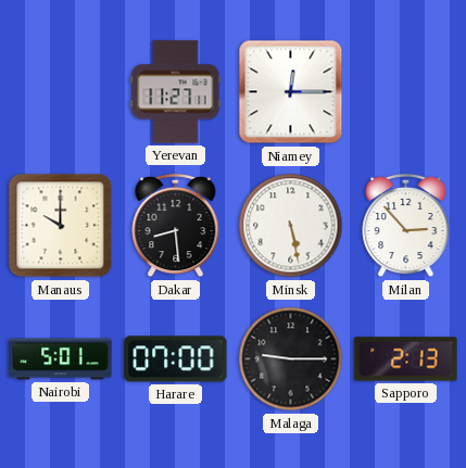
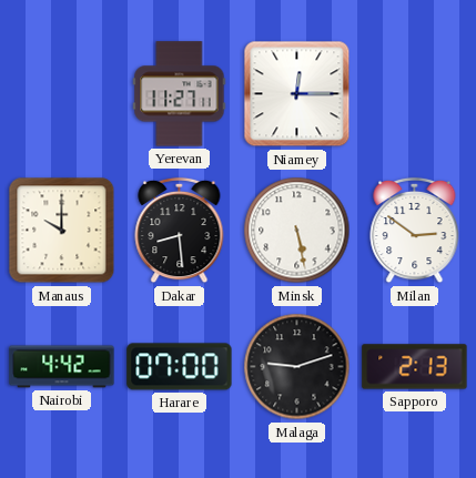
Milan: 2:53 -> 2:51 (415, 231)
Nairobi: 5:01 -> 4:42 (62, 367)
Malaga: 9:15 -> 9:12 (297, 367)
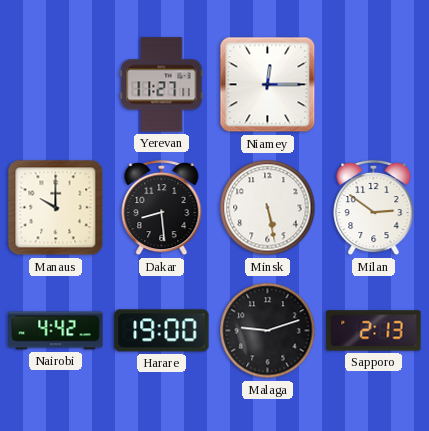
Harare: 07:00 -> 19:00 (162, 331)
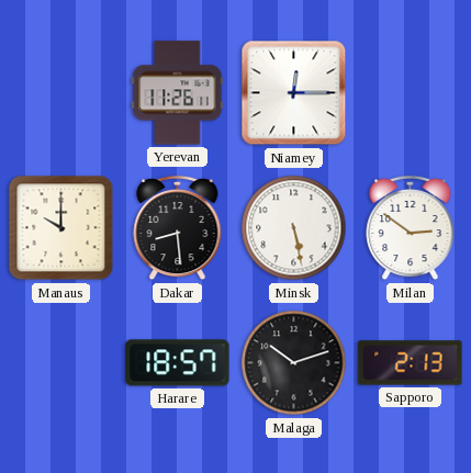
Yerevan: 11:27 -> 11:26 (178, 93)
Nairobi: 4:42 -> none (56, 331)
Harare: 19:00 -> 18:57 (178, 363)
Malaga: 9:12 -> 10:12 (294, 363)
